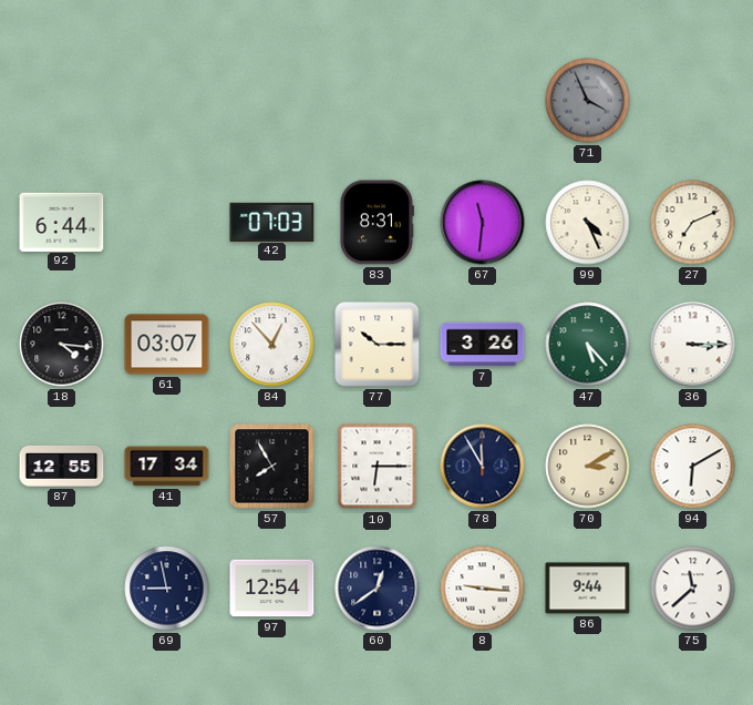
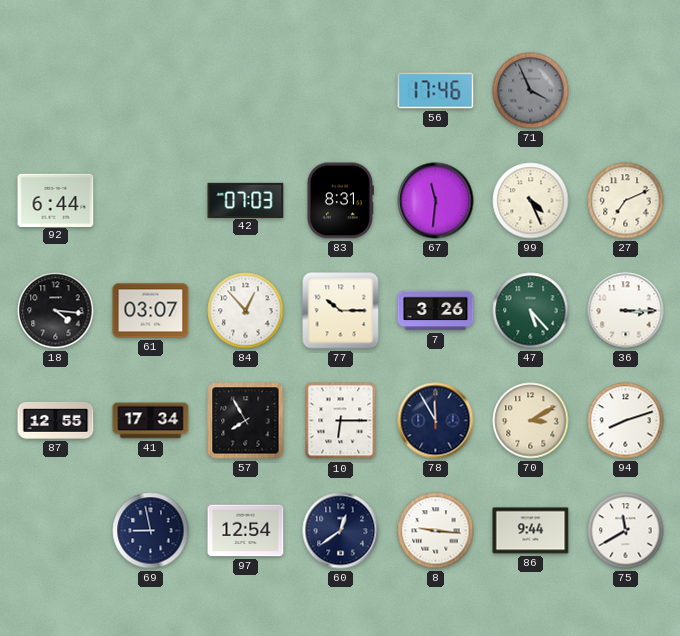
56: none -> 17:46 (436, 91)
94: 6:10 -> 8:12 (626, 421)
75: 11:38 -> 11:40 (626, 531)
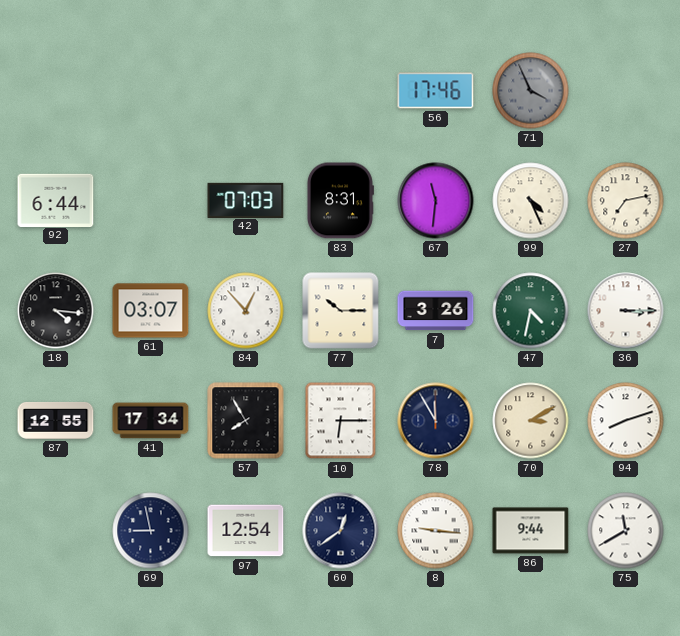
27: 7:11 -> 7:13 (626, 201)
47: 5:23 -> 4:32 (531, 311)
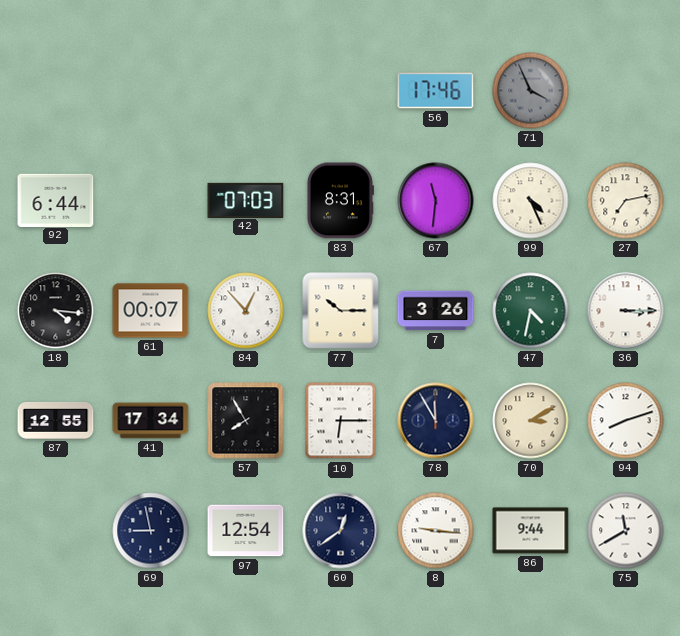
61: 03:07 -> 00:07 (151, 311)
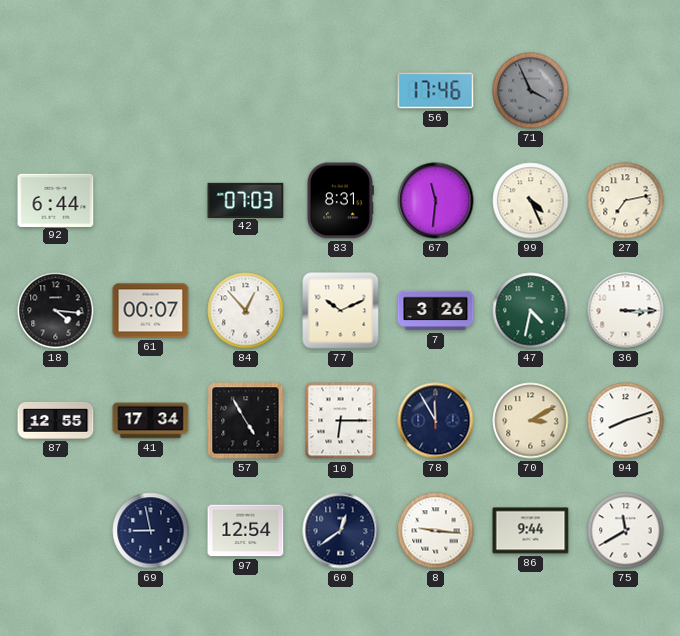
77: 10:15 -> 10:11 (341, 311)
57: 7:55 -> 4:55 (246, 421)
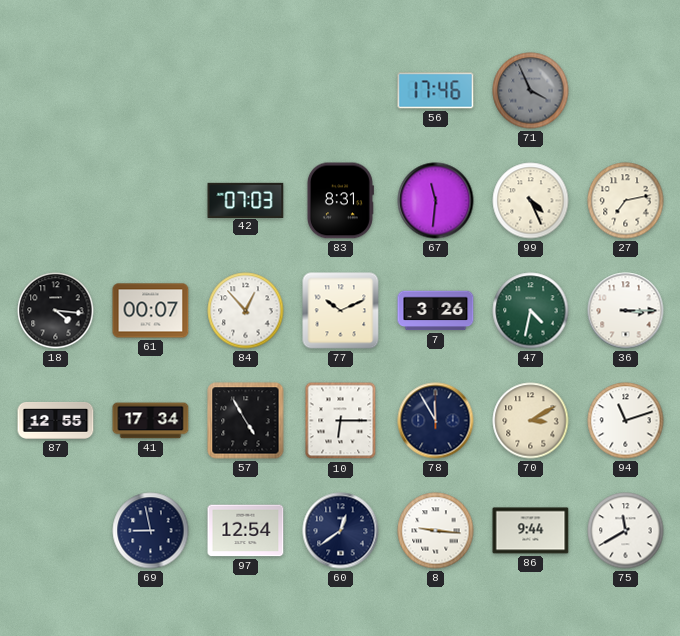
92: 6:44 -> none (56, 200)
94: 8:12 -> 11:12 (626, 421)
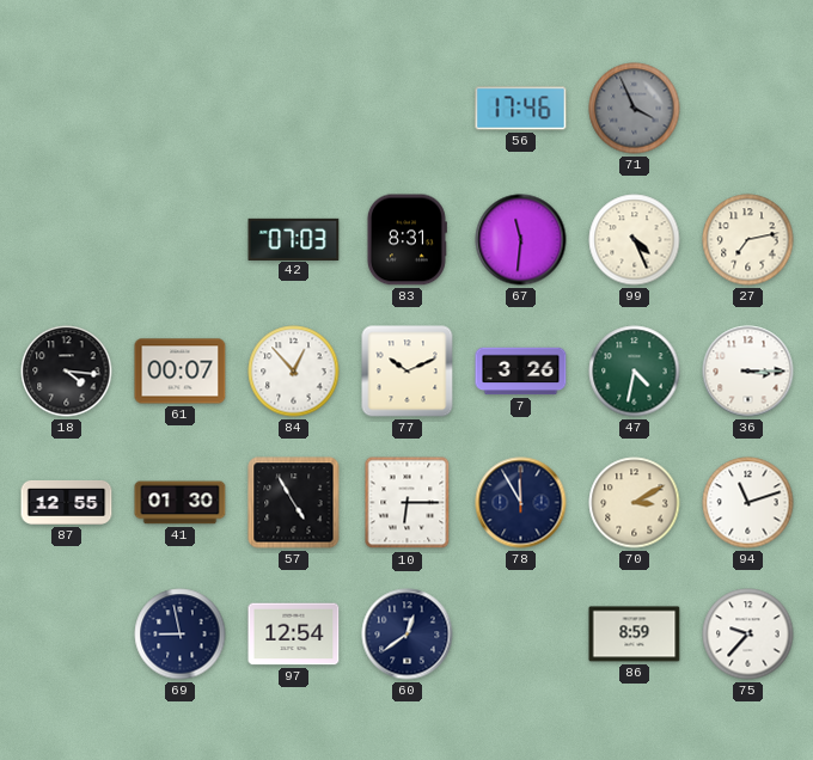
41: 17:34 -> 01:30 (181, 503)
8: 9:16 -> none (436, 531)
86: 9:44 -> 8:59 (635, 635)
75: 11:40 -> 9:37 (748, 635)
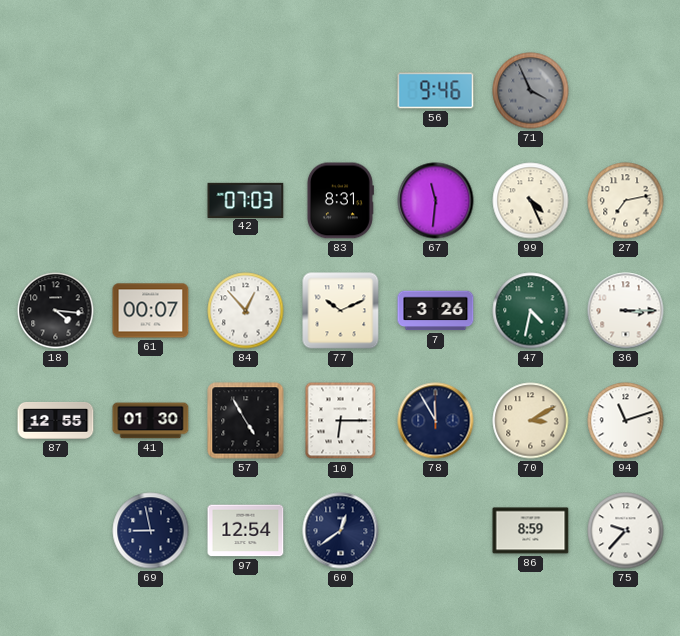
56: 17:46 -> 9:46 (436, 91)
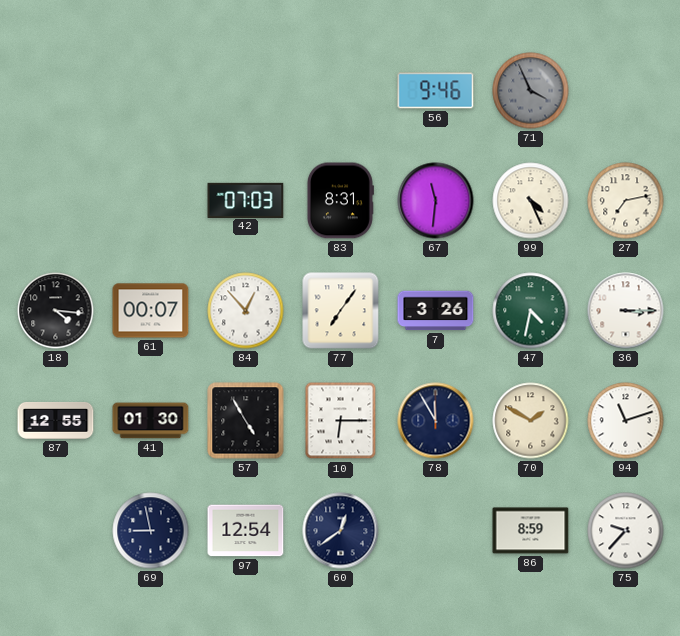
77: 10:11 -> 7:06 (341, 311)
70: 3:10 -> 1:50 (531, 421)
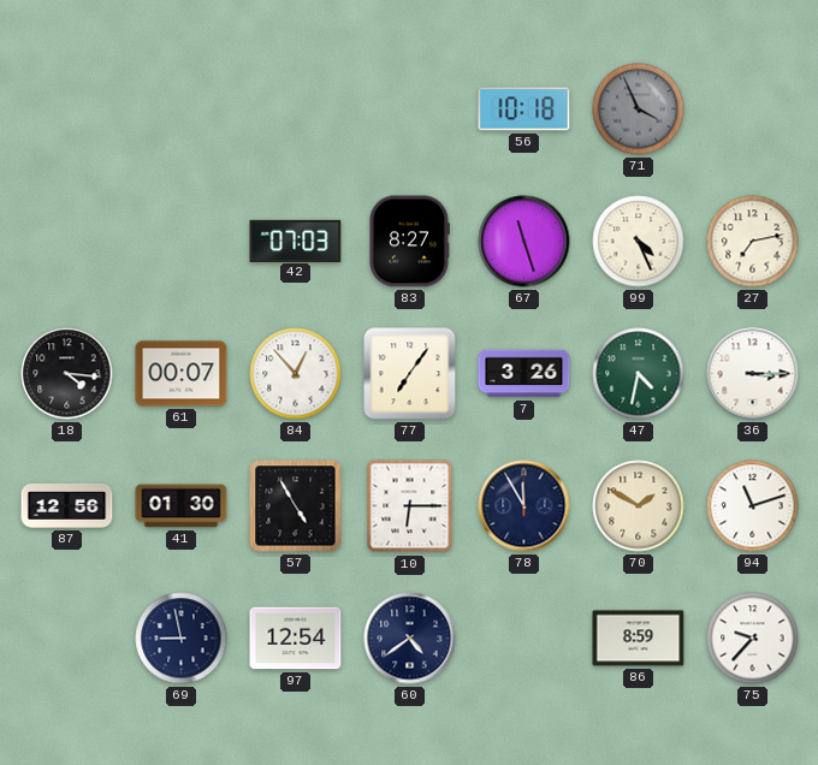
56: 9:46 -> 10:18 (524, 109)
83: 8:31 -> 8:27 (409, 242)
67: 11:31 -> 11:27 (524, 242)
87: 12:55 -> 12:56 (67, 505)
60: 12:39 -> 4:39 (410, 639)
